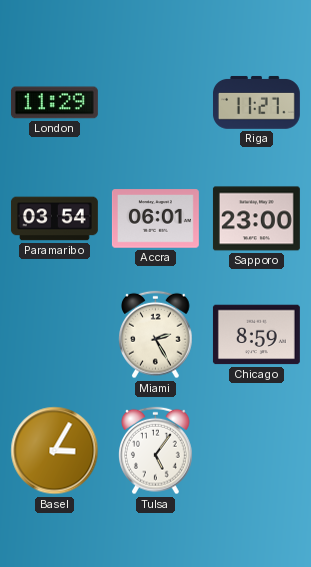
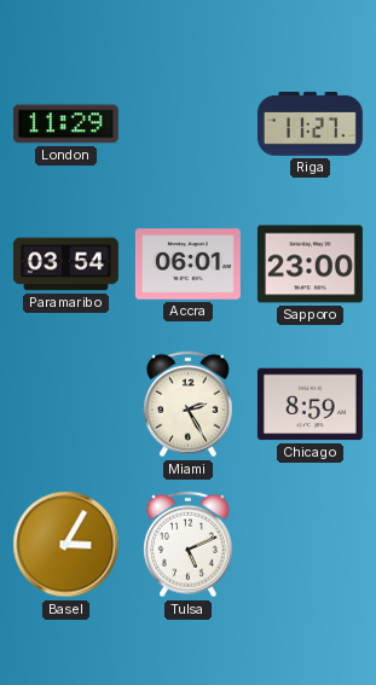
Tulsa: 5:06 -> 5:11 (189, 545)
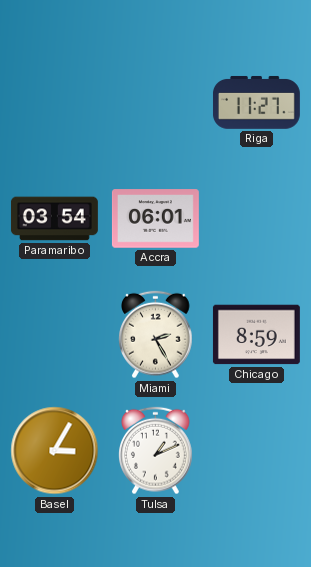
London: 11:29 -> none (65, 124)
Sapporo: 23:00 -> none (310, 265)
Tulsa: 5:11 -> 1:11 (156, 451)
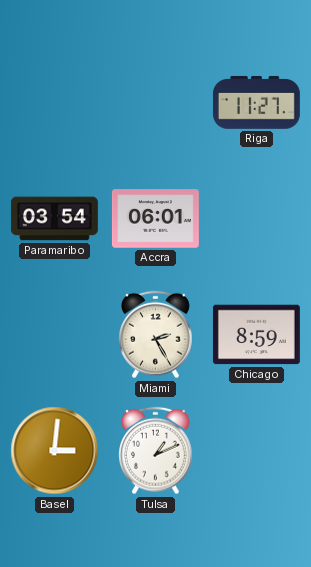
Basel: 3:05 -> 3:01 (55, 451)
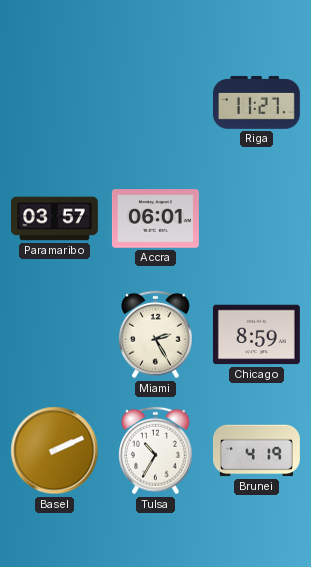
Paramaribo: 03:54 -> 03:57 (54, 219)
Basel: 3:01 -> 2:11 (55, 451)
Tulsa: 1:11 -> 10:35 (156, 451)
Brunei: none -> 4:19 (256, 451)
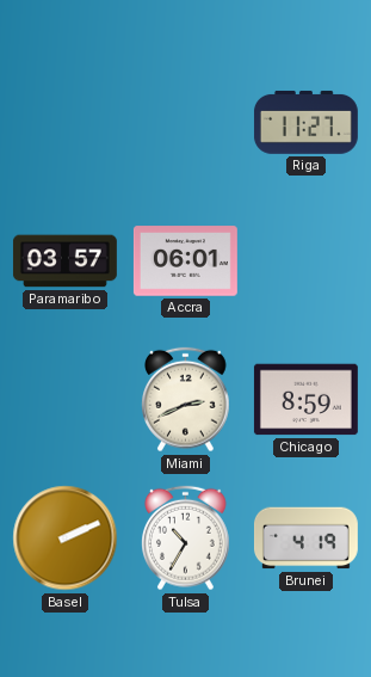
Miami: 2:25 -> 2:41 (186, 400)
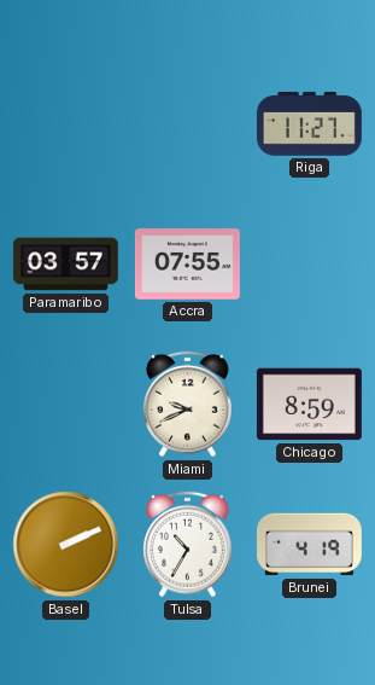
Accra: 06:01 -> 07:55 (187, 265)
Miami: 2:41 -> 9:41 (188, 405)
